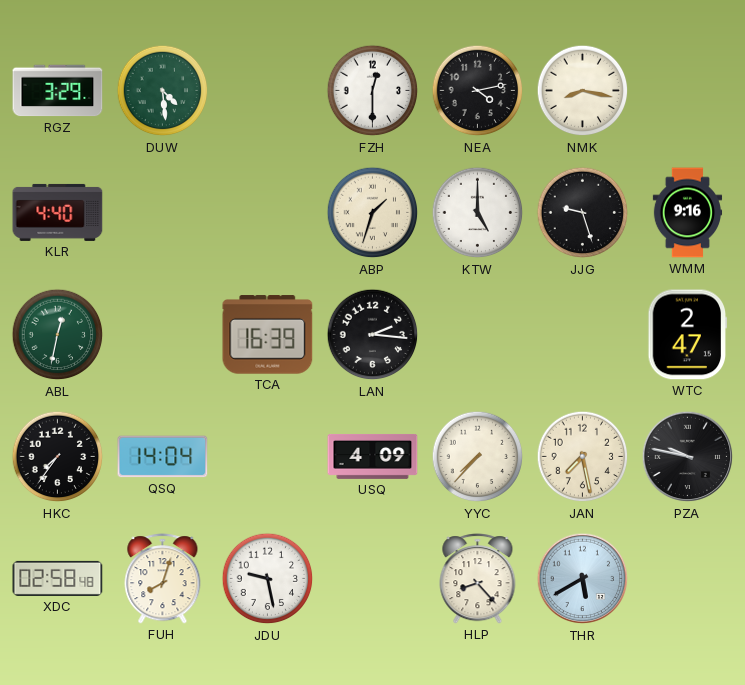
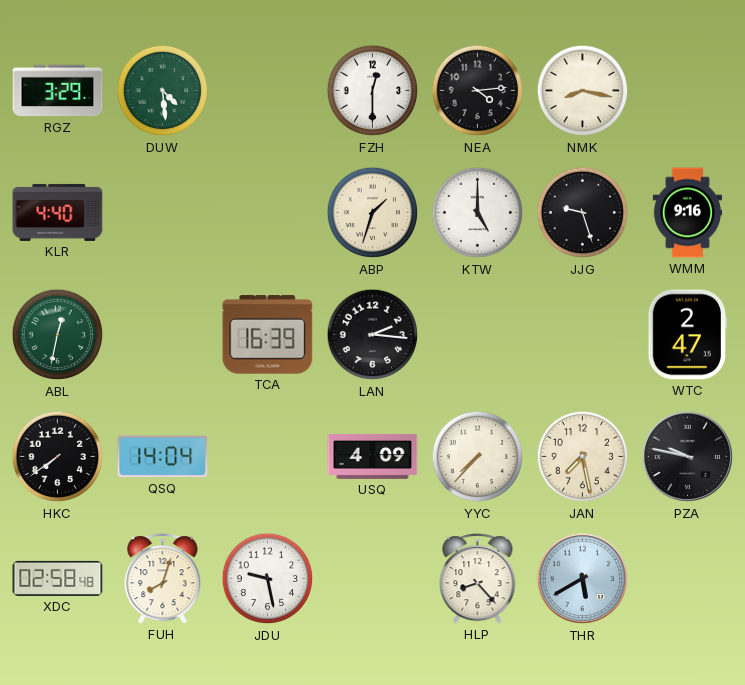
NEA: 4:13 -> 4:14 (478, 91)
HKC: 7:36 -> 7:39 (58, 457)
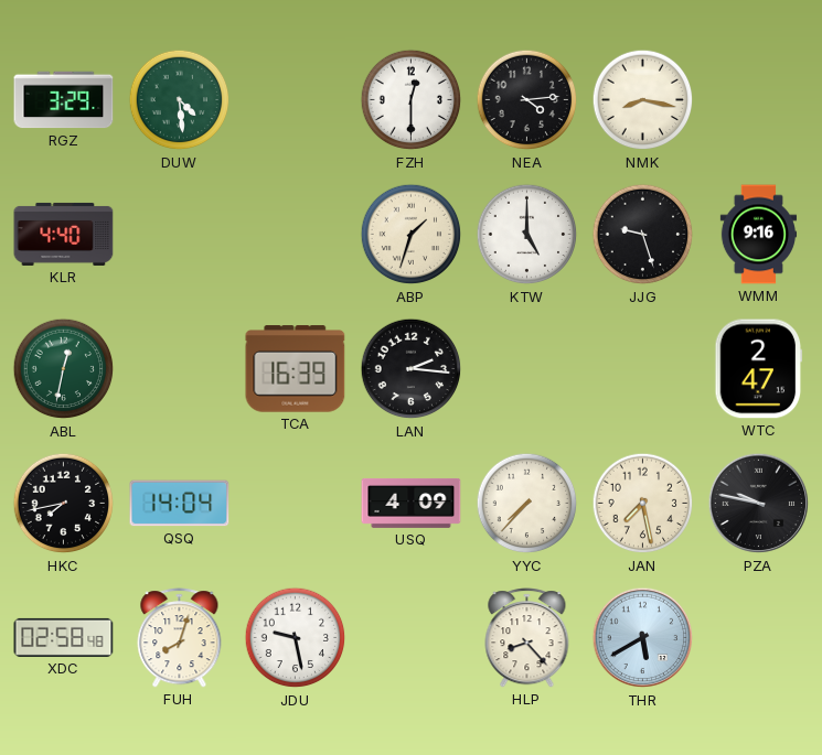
HKC: 7:39 -> 7:43 (64, 504)
